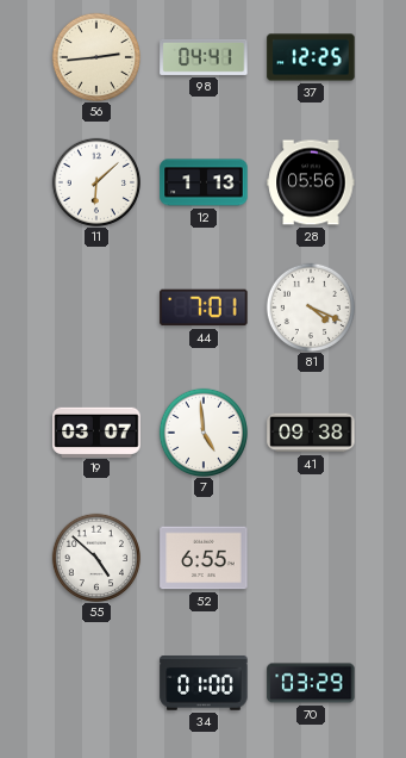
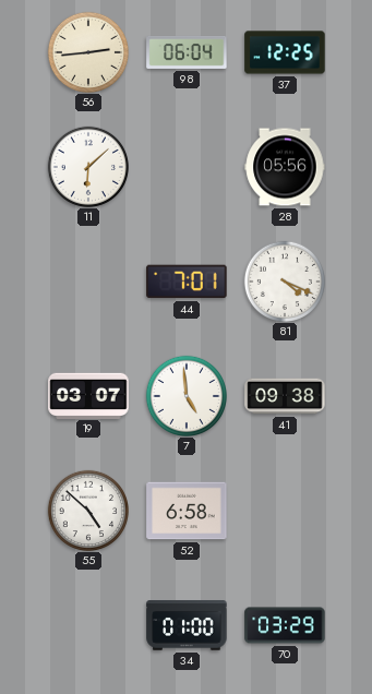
98: 04:41 -> 06:04 (187, 52)
12: 1:13 -> none (204, 182)
52: 6:55 -> 6:58 (187, 511)
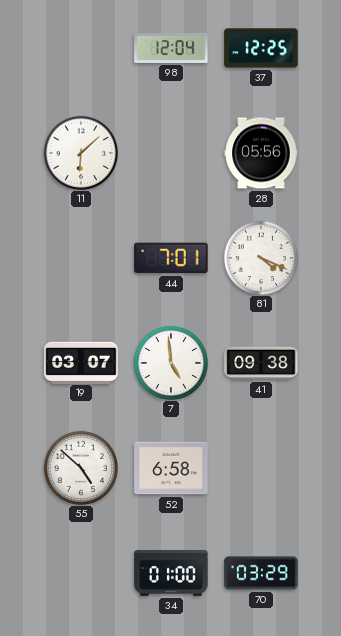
56: 2:44 -> none (87, 51)
98: 06:04 -> 12:04 (171, 48)
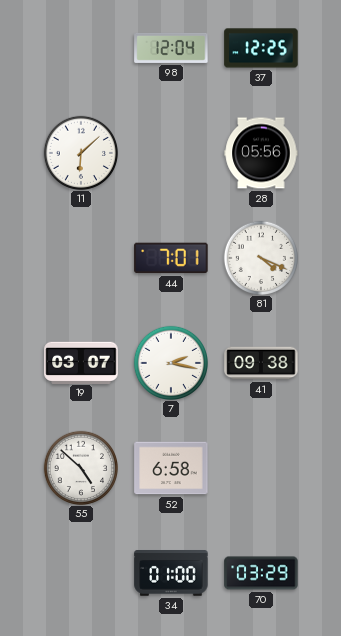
7: 4:59 -> 2:17 (170, 362)
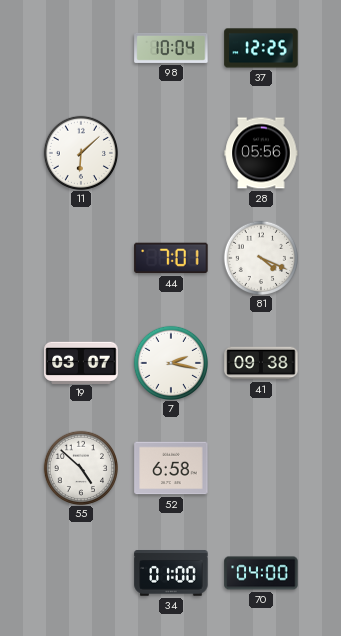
98: 12:04 -> 10:04 (171, 48)
70: 03:29 -> 04:00 (261, 573)
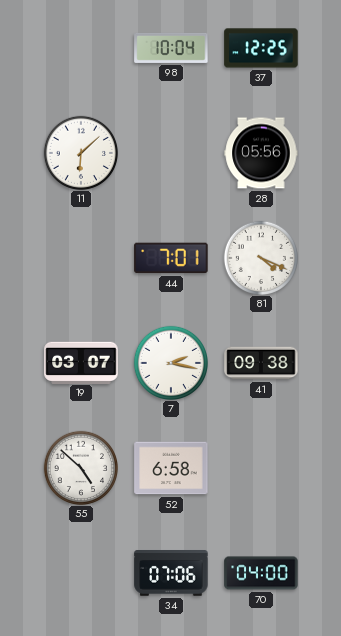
34: 01:00 -> 07:06 (171, 574)
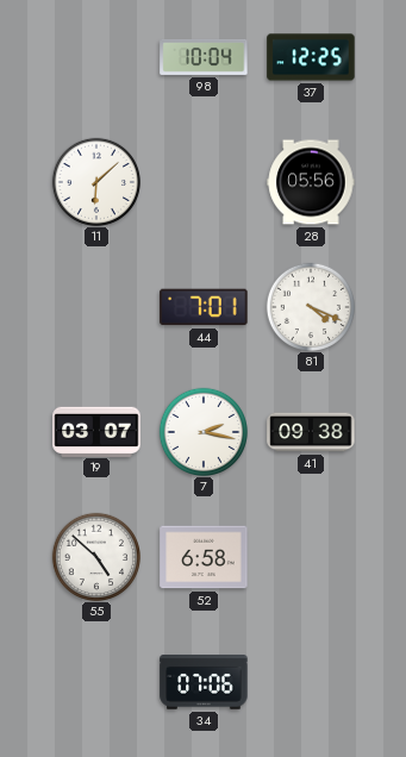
70: 04:00 -> none (261, 573)
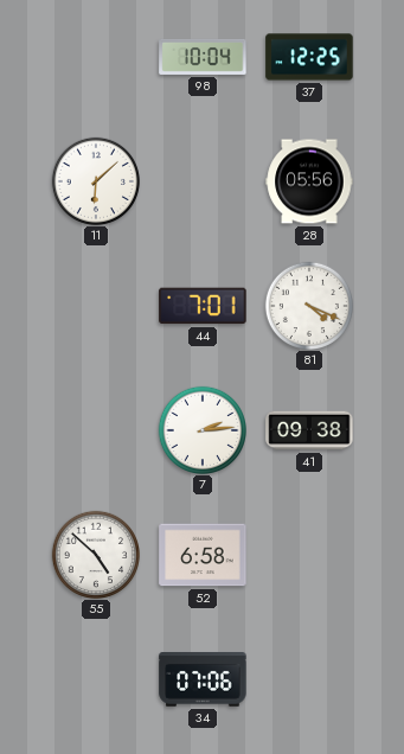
19: 03:07 -> none (96, 431)
7: 2:17 -> 2:14 (201, 429)
